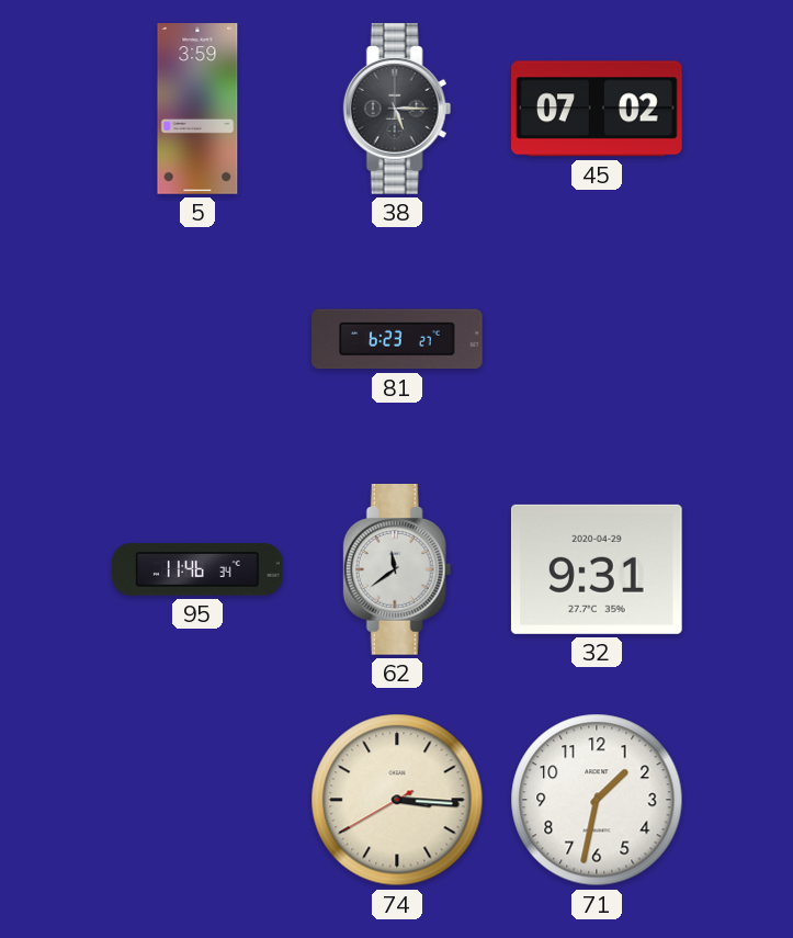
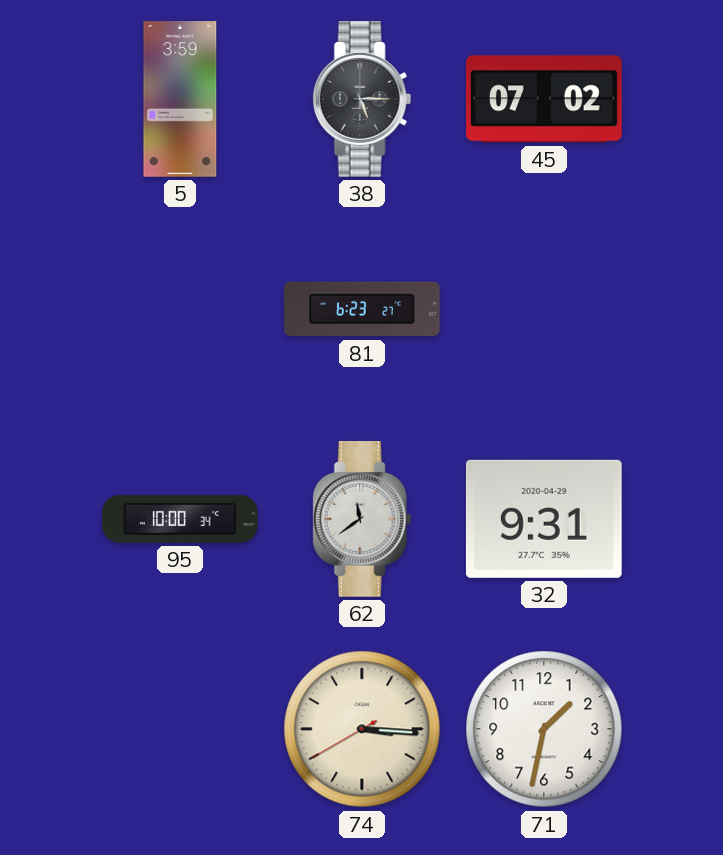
95: 11:46 -> 10:00 (181, 519)
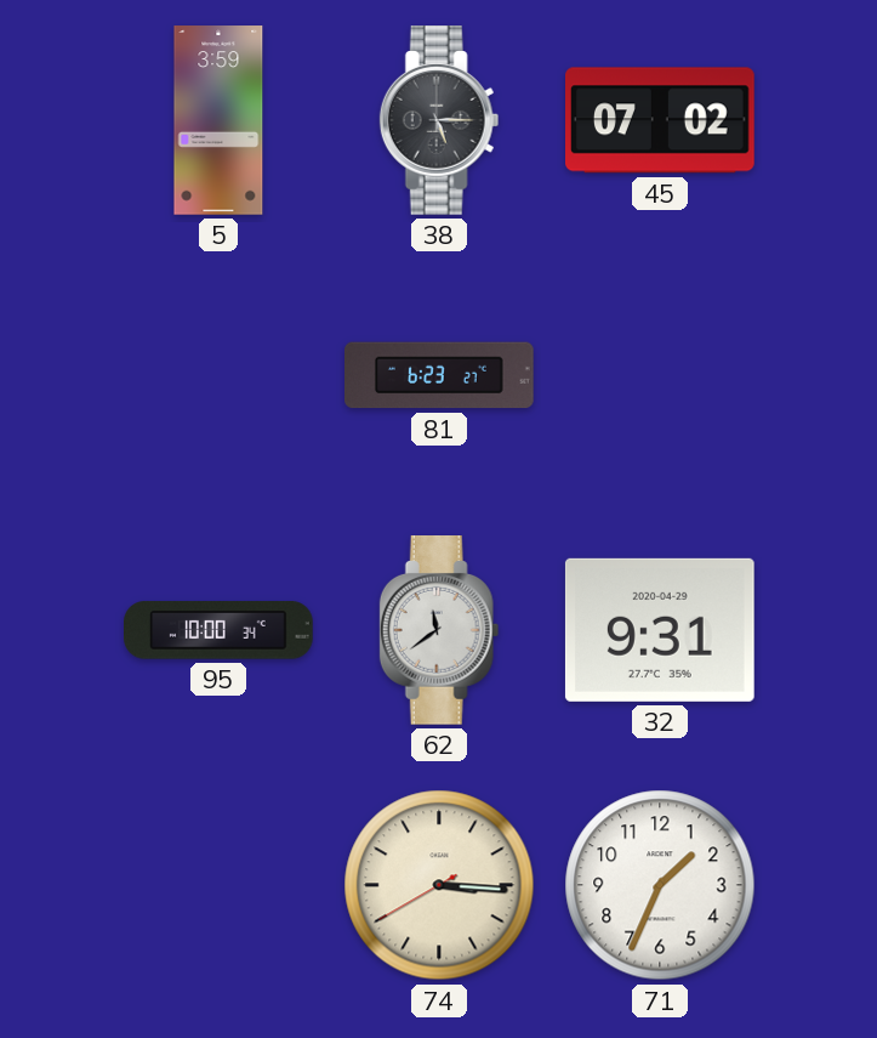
71: 1:32 -> 1:34 (660, 885)
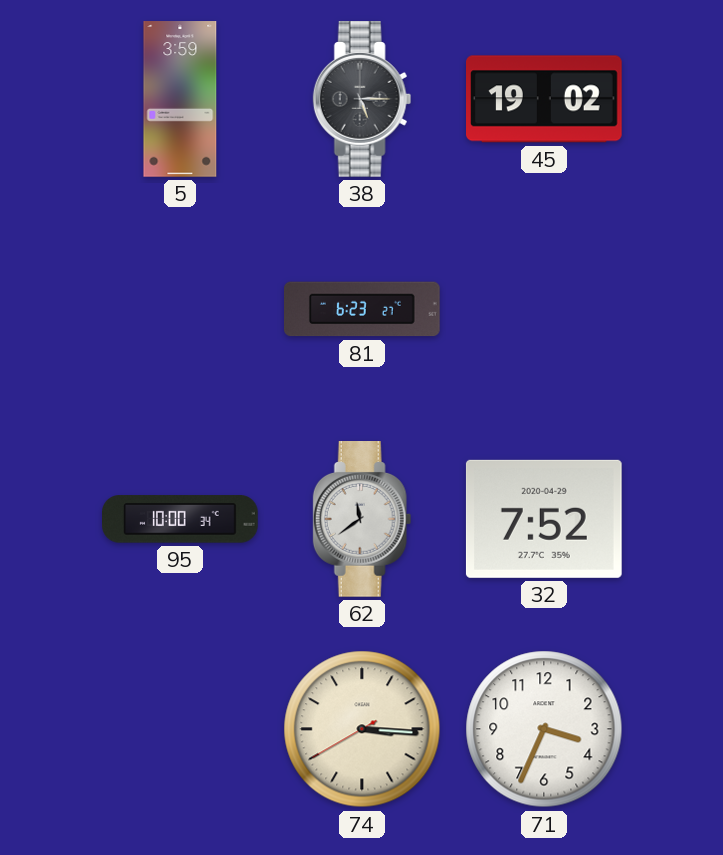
45: 07:02 -> 19:02 (545, 99)
32: 9:31 -> 7:52 (544, 519)
71: 1:34 -> 3:34 (544, 729)
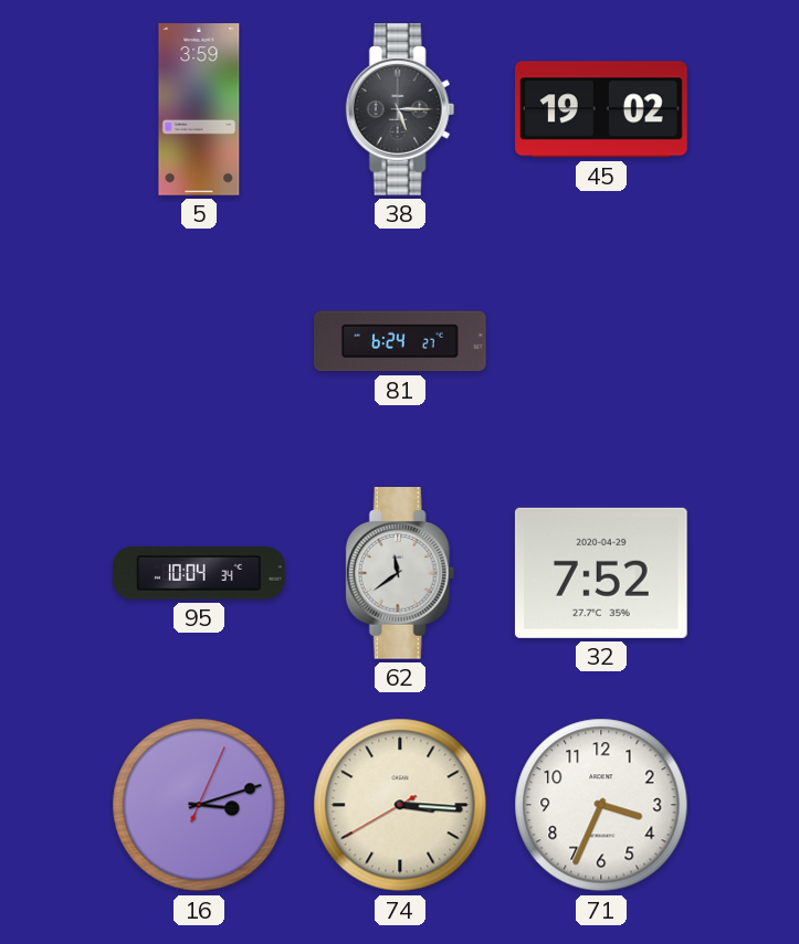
81: 6:23 -> 6:24 (401, 341)
95: 10:00 -> 10:04 (200, 573)
16: none -> 3:12 (199, 805)
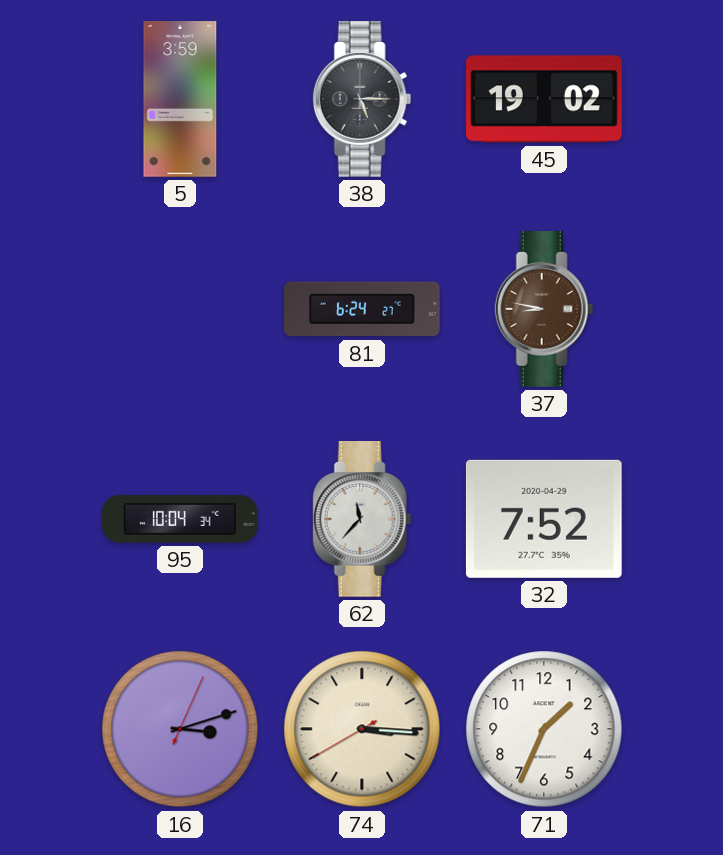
37: none -> 8:47 (544, 310)
62: 11:39 -> 11:37 (362, 520)
71: 3:34 -> 1:34 (544, 729)
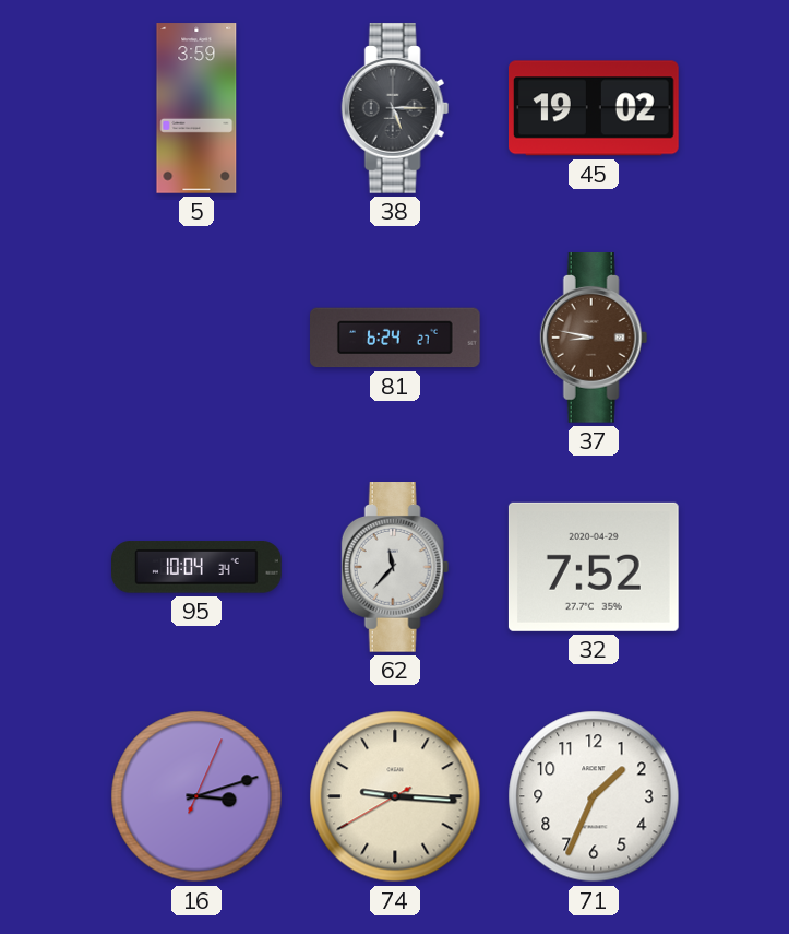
74: 3:15 -> 9:15 (395, 796)
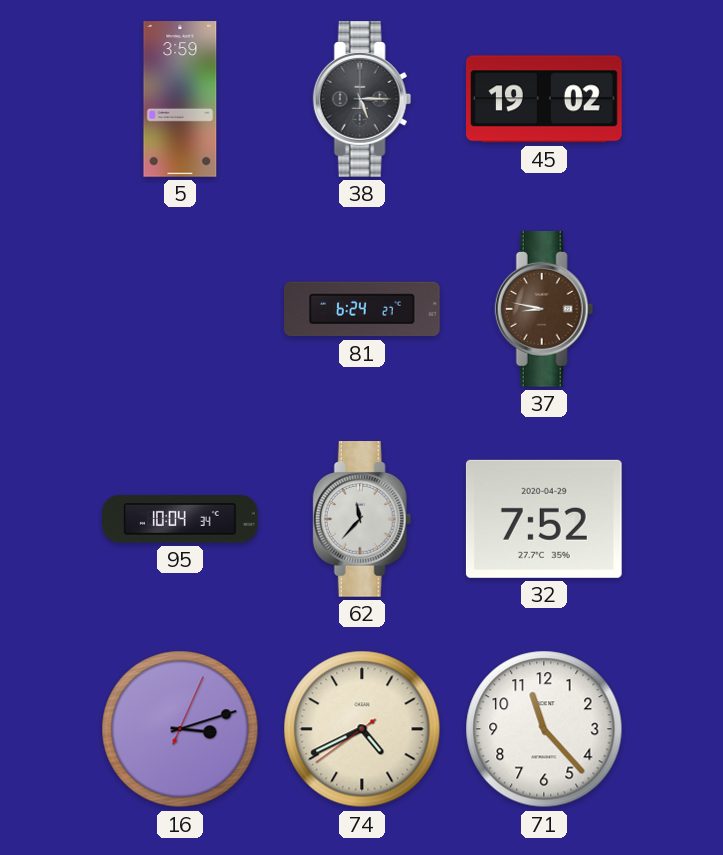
74: 9:15 -> 4:40 (362, 729)
71: 1:34 -> 11:23 (544, 729)
